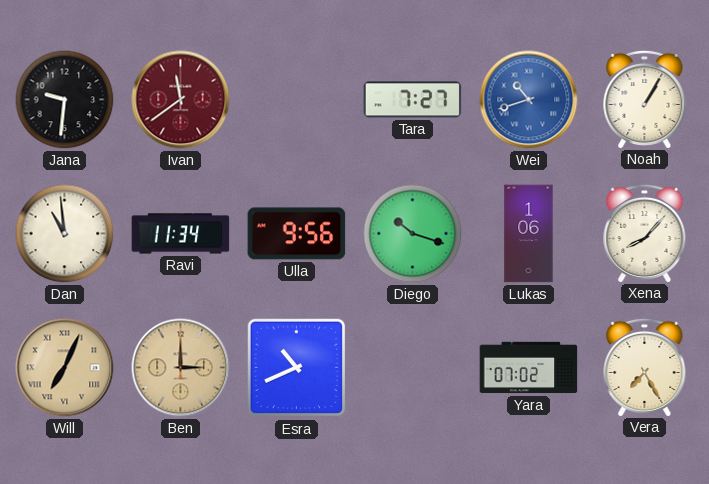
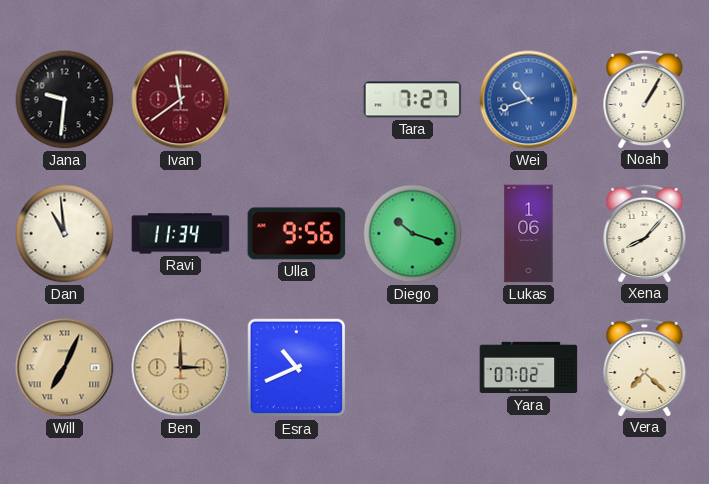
Vera: 7:25 -> 7:22 (645, 367)
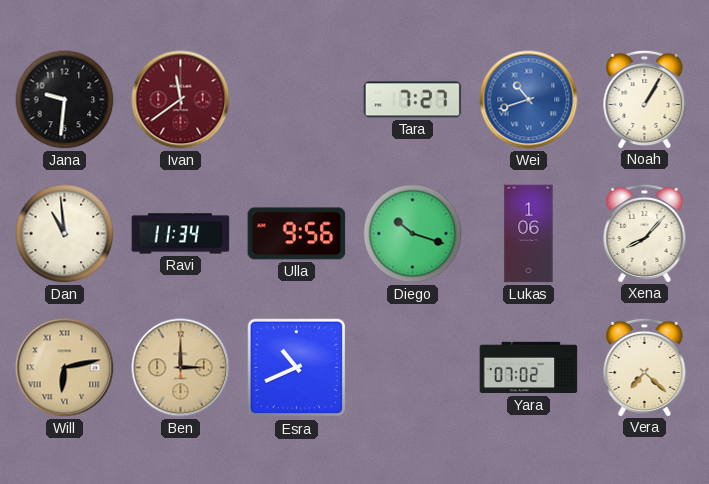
Will: 7:04 -> 6:13 (65, 368)
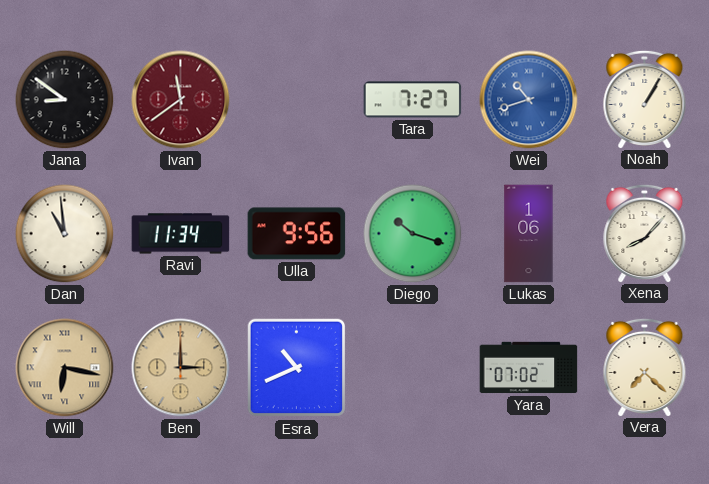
Jana: 9:31 -> 8:51 (65, 100)
Will: 6:13 -> 6:17 (65, 368)
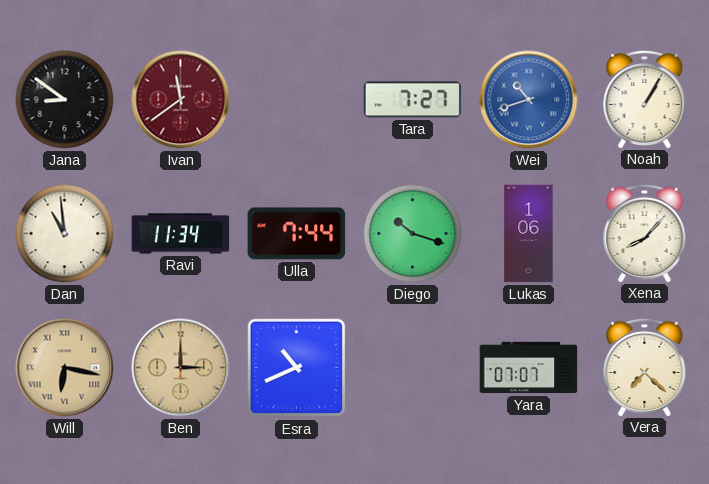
Ulla: 9:56 -> 7:44 (297, 234)
Yara: 07:02 -> 07:07 (529, 368)
